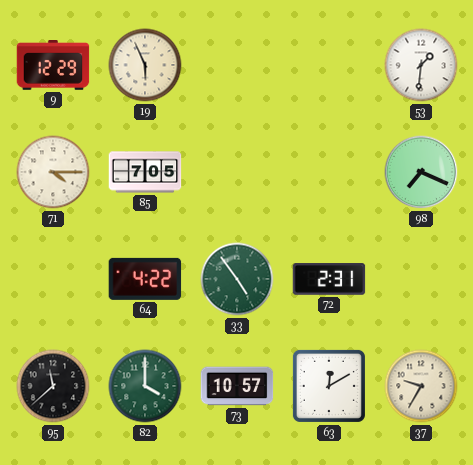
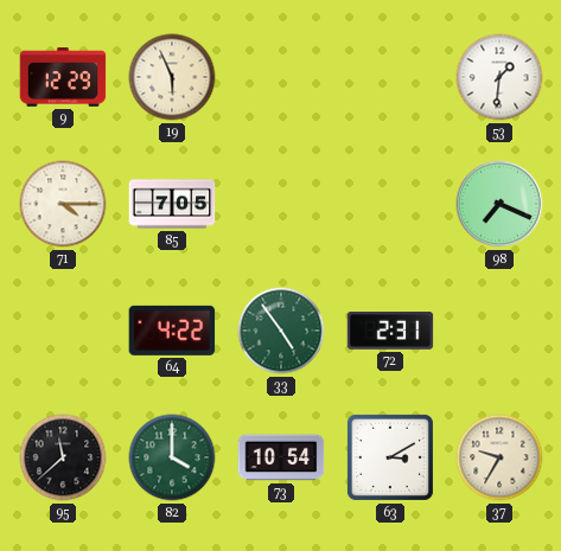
73: 10:57 -> 10:54 (281, 457)
63: 12:10 -> 3:10 (390, 457)
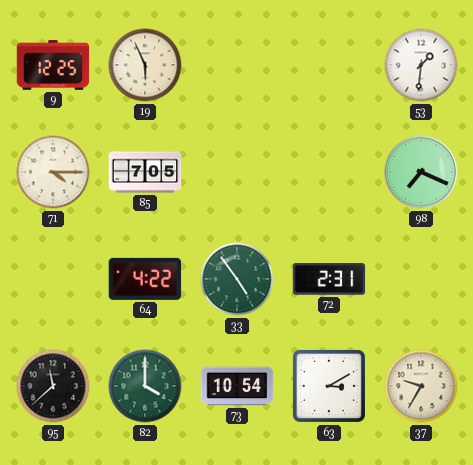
9: 12:29 -> 12:25 (53, 65)
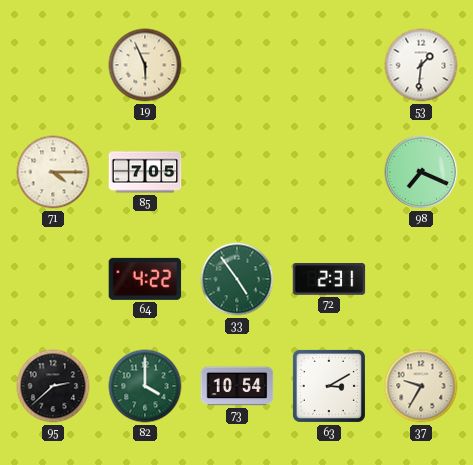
9: 12:25 -> none (53, 65)
95: 11:38 -> 2:38 (53, 386)
